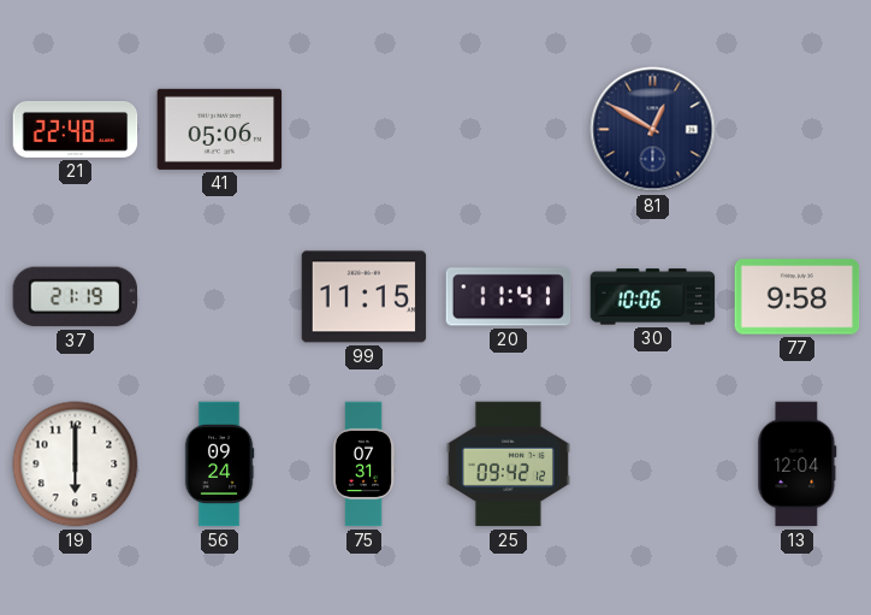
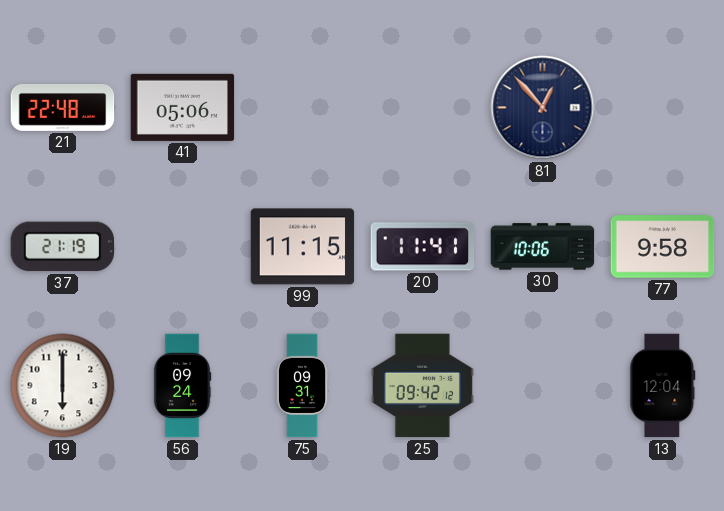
81: 12:50 -> 12:53 (543, 108)
75: 07:31 -> 09:31 (302, 386)
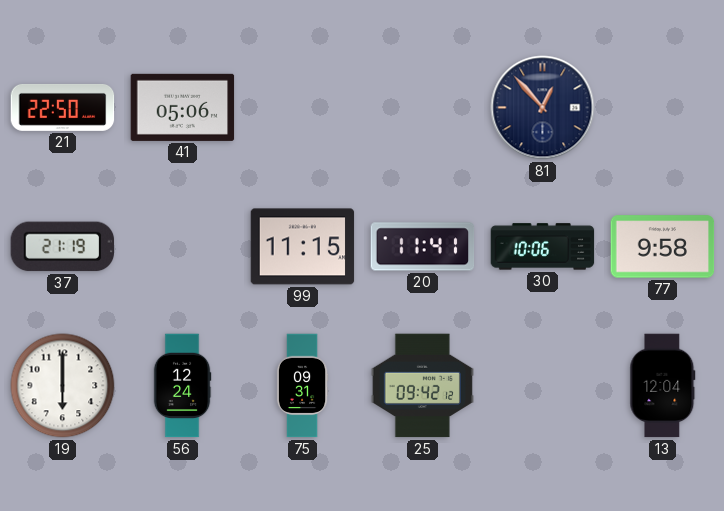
21: 22:48 -> 22:50 (63, 107)
56: 09:24 -> 12:24 (182, 386)
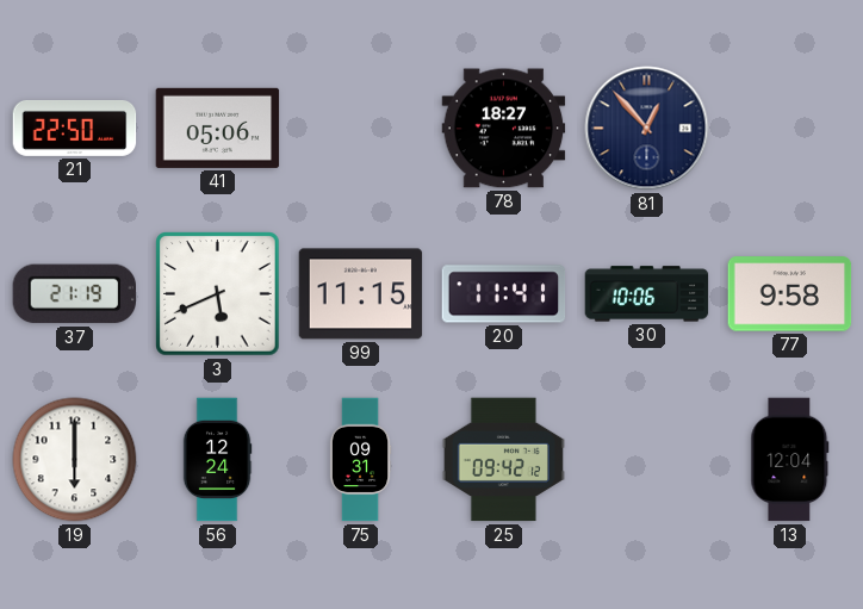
78: none -> 18:27 (504, 129)
3: none -> 5:41 (218, 294)
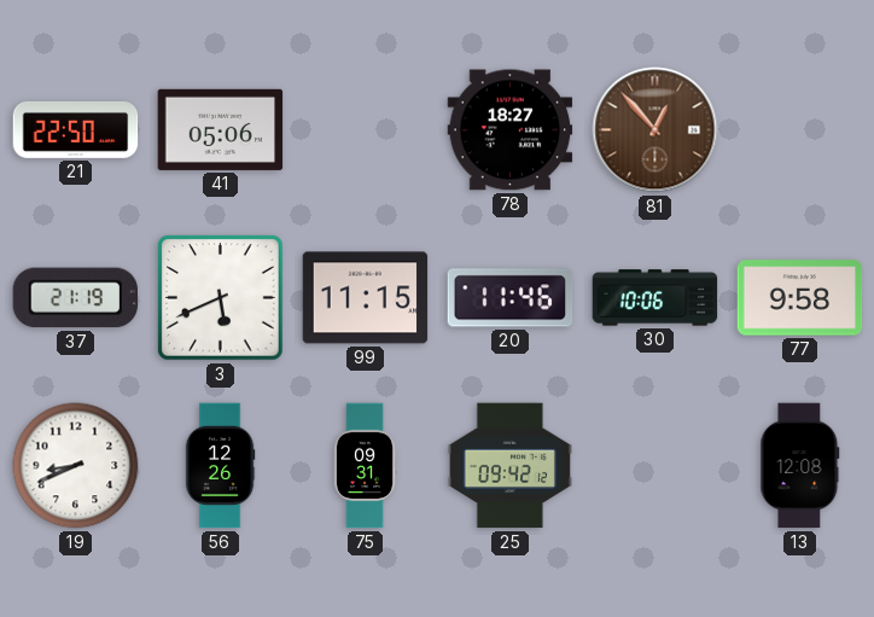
81 dial: navy -> brown (655, 130)
20: 11:41 -> 11:46 (511, 298)
19: 6:00 -> 8:41 (76, 466)
56: 12:24 -> 12:26 (220, 466)
13: 12:04 -> 12:08 (800, 466)
